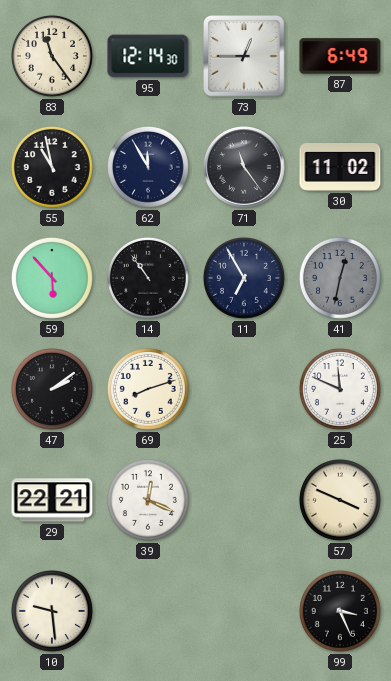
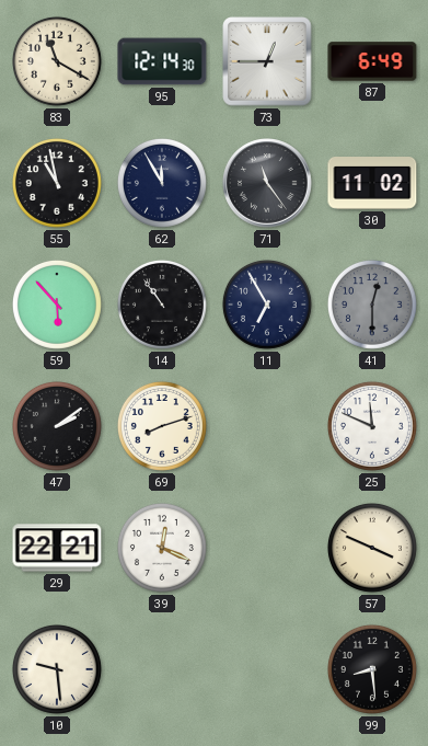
83: 11:24 -> 11:20 (57, 61)
41: 12:32 -> 12:30 (372, 305)
99: 3:26 -> 8:29 (372, 669)
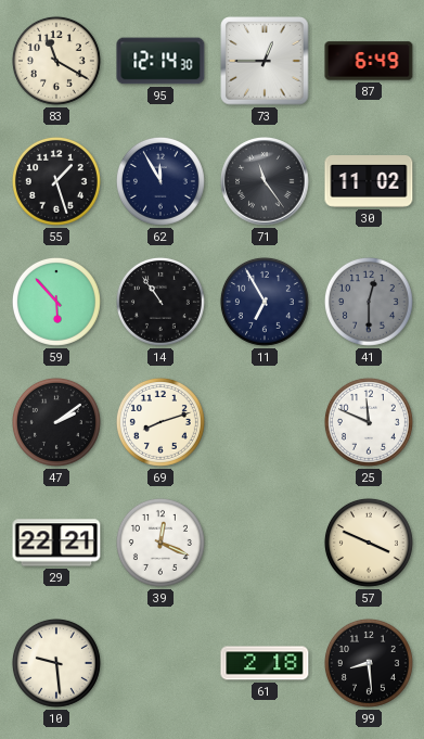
55: 10:58 -> 1:27 (56, 181)
61: none -> 2:18 (265, 663)
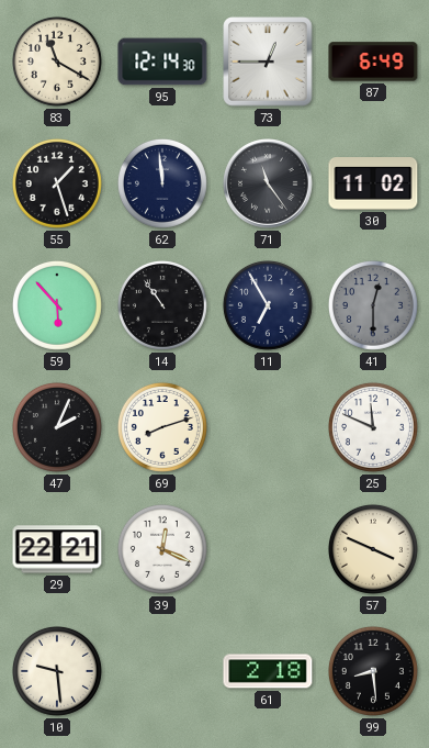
62: 11:55 -> 11:59 (162, 183)
47: 2:09 -> 2:04 (57, 427)
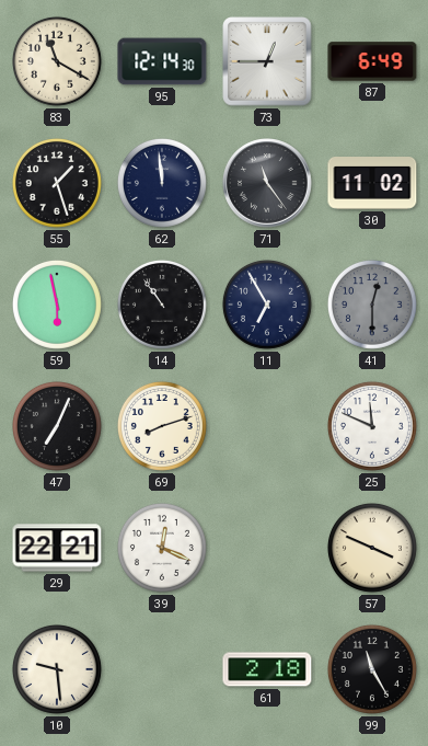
59: 5:53 -> 5:58 (57, 305)
47: 2:04 -> 7:04 (57, 426)
99: 8:29 -> 11:25 (372, 669)
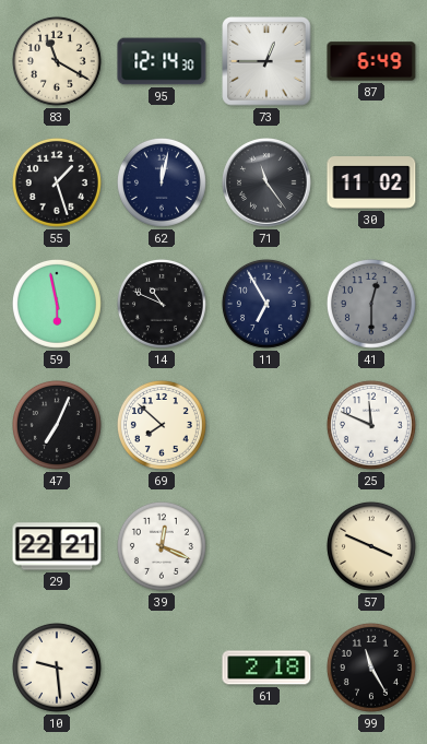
62: 11:59 -> 12:02 (162, 182)
14: 10:54 -> 10:49 (162, 304)
69: 8:12 -> 7:52 (162, 425)
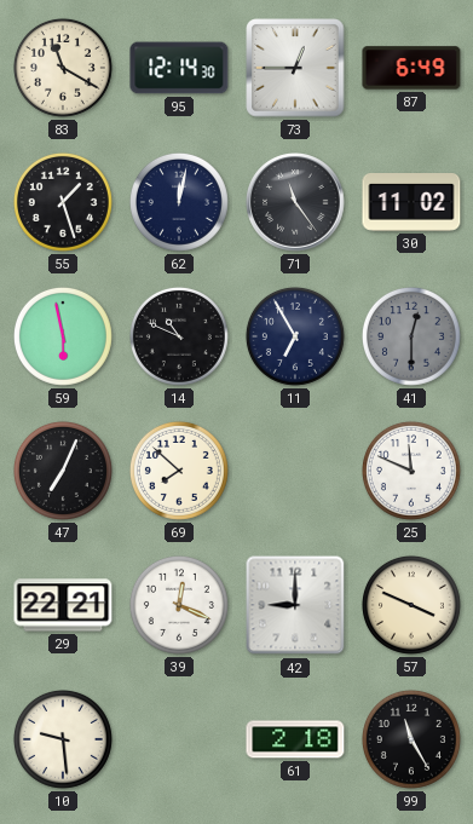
42: none -> 9:00 (295, 605)
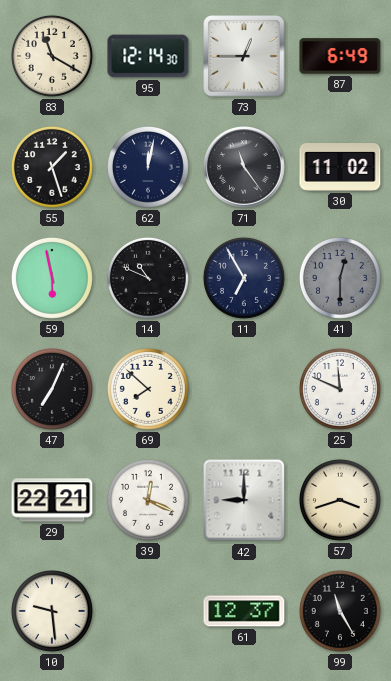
57: 3:49 -> 3:42 (340, 500)
61: 2:18 -> 12:37 (244, 611)
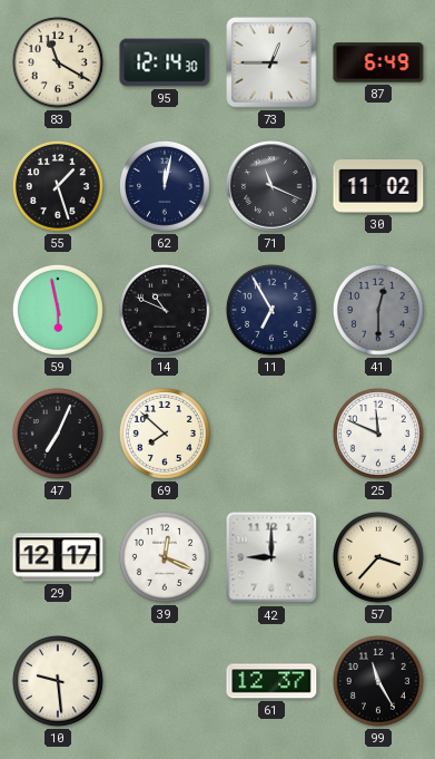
71: 11:24 -> 11:19 (271, 186)
29: 22:21 -> 12:17 (58, 557)
57: 3:42 -> 3:37 (378, 557)
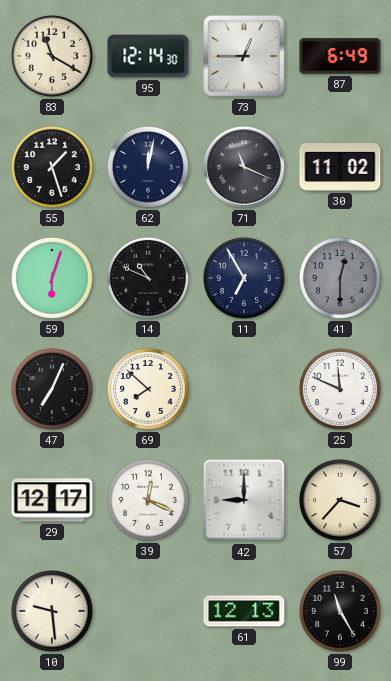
59: 5:58 -> 6:03 (52, 278)
61: 12:37 -> 12:13 (244, 611)
